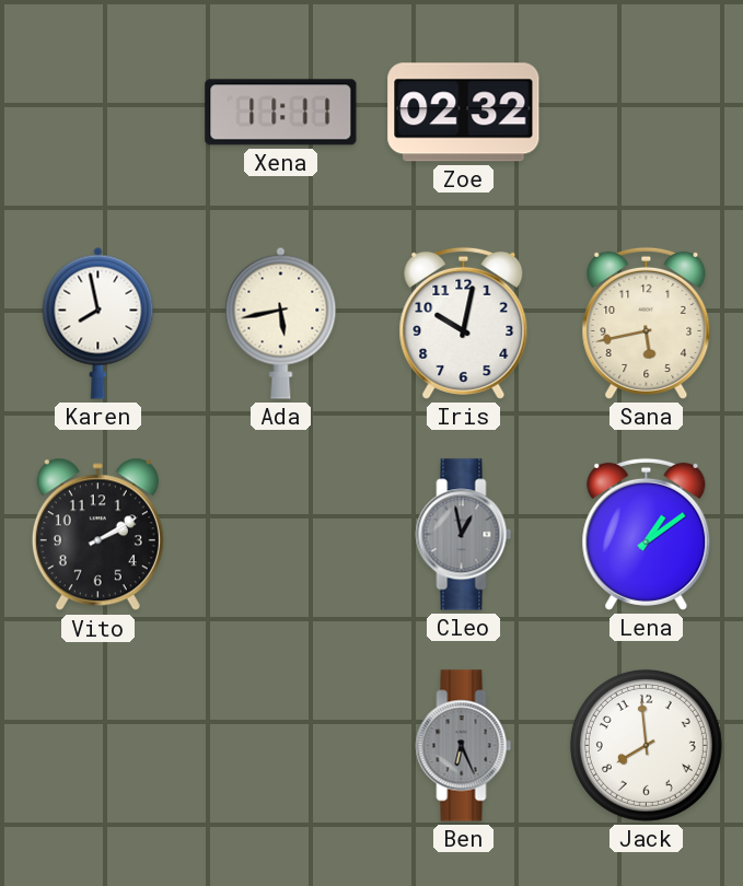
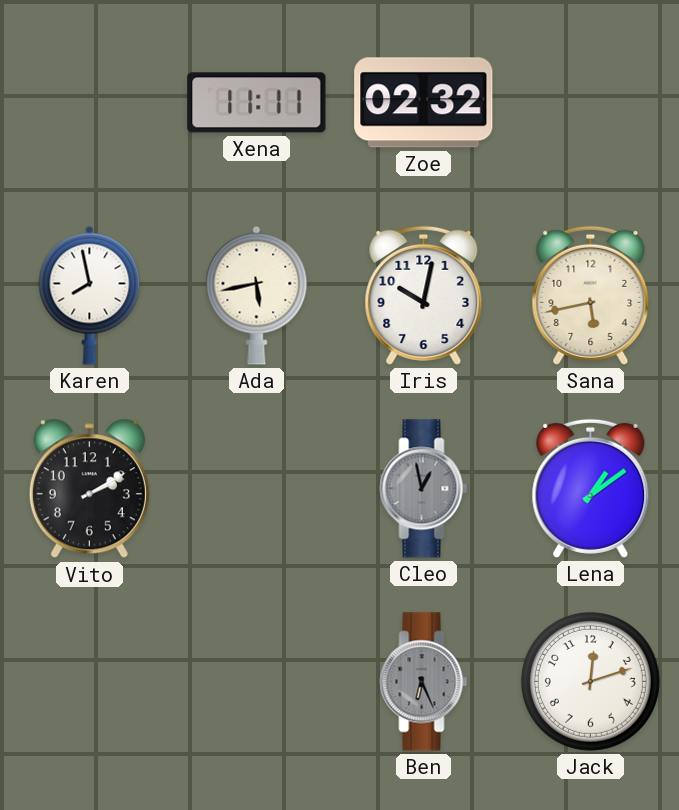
Jack: 7:59 -> 12:12 (590, 681)
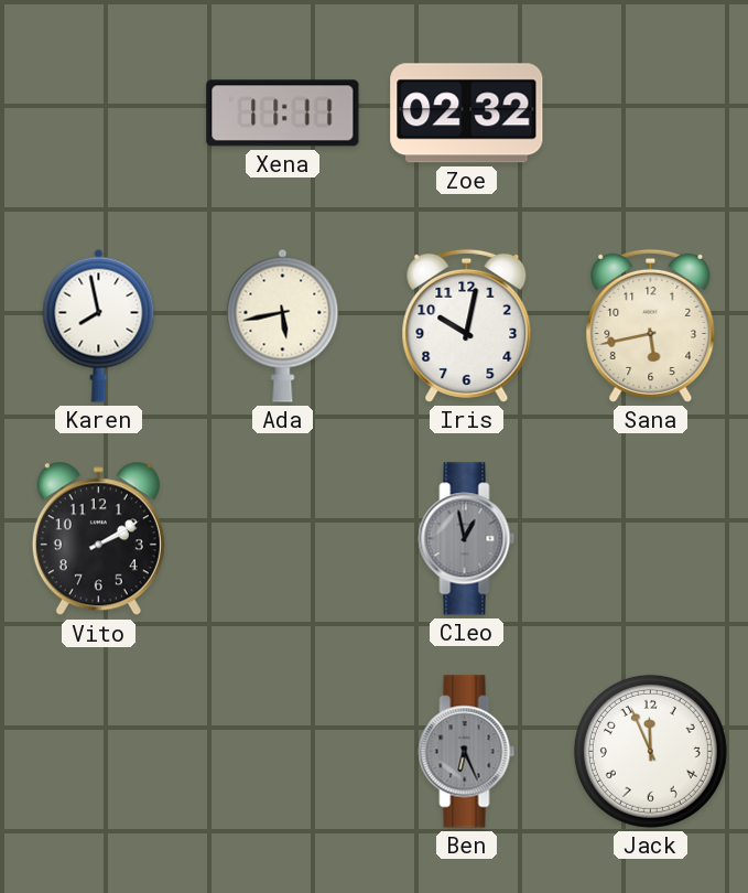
Lena: 1:09 -> none (591, 488)
Jack: 12:12 -> 11:56 (650, 751)
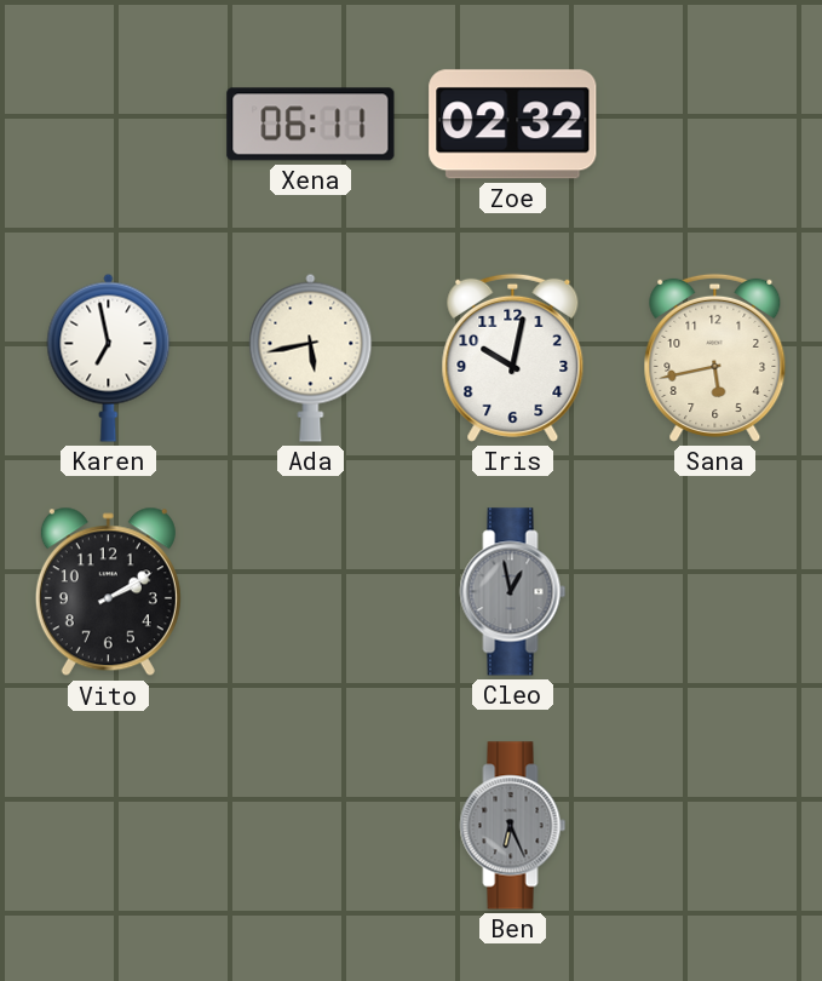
Xena: 11:11 -> 06:11 (311, 125)
Karen: 7:58 -> 6:58 (109, 357)
Jack: 11:56 -> none (650, 751)
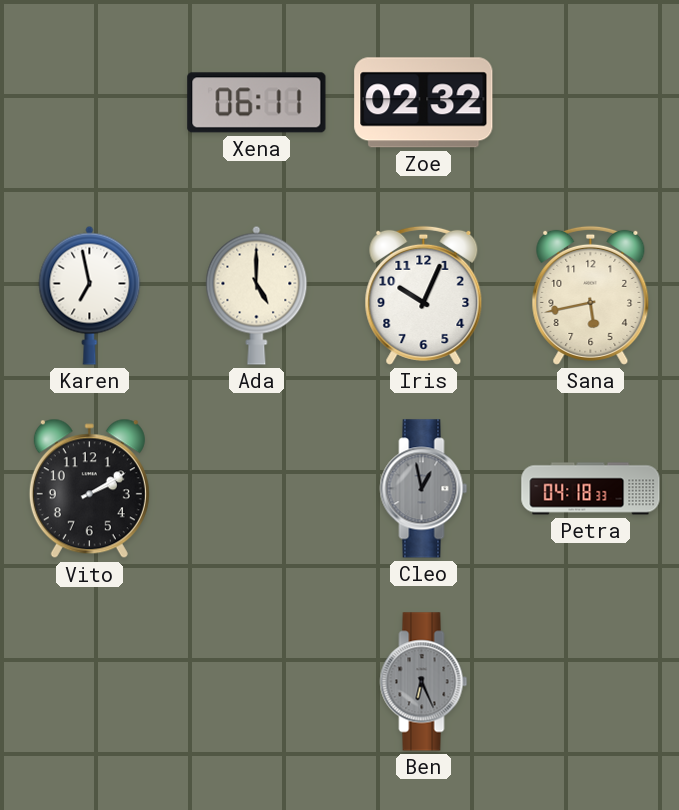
Ada: 5:43 -> 5:00 (257, 295)
Iris: 10:02 -> 10:04 (424, 295)
Petra: none -> 04:18 (591, 489)
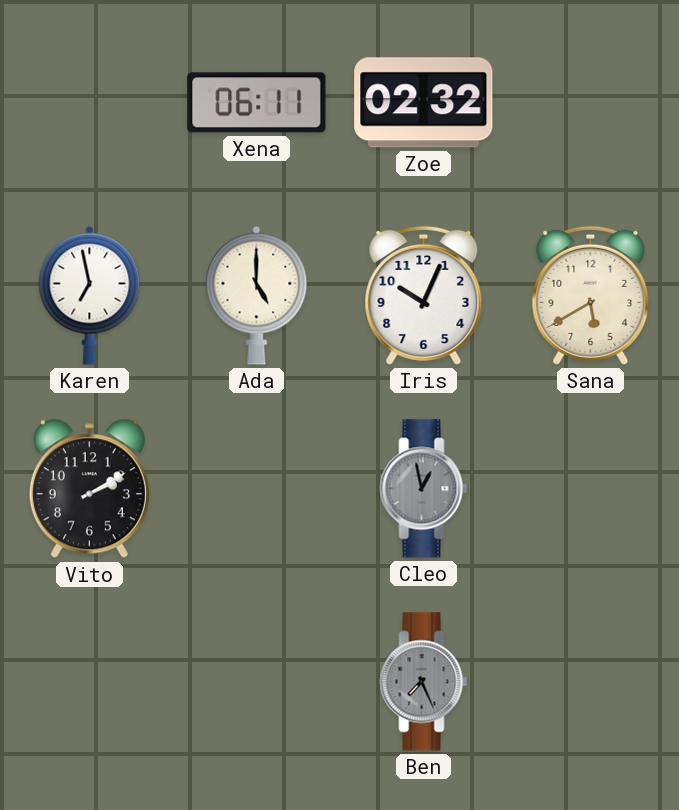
Sana: 5:43 -> 5:40 (591, 295)
Petra: 04:18 -> none (591, 489)
Ben: 6:26 -> 7:26 (424, 682)
